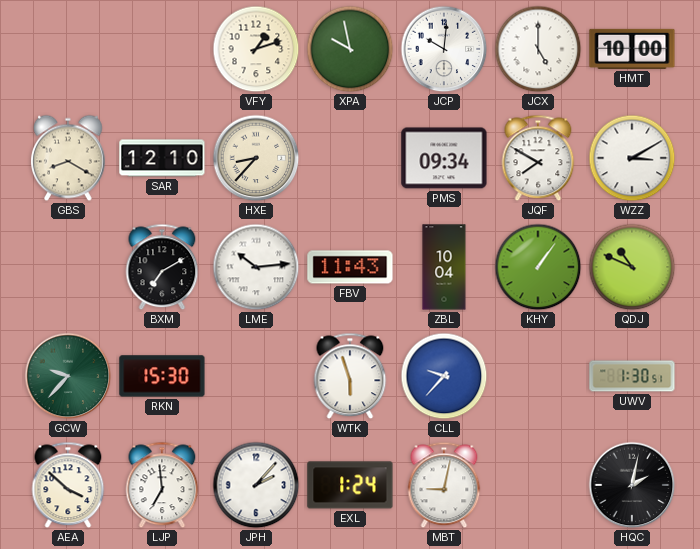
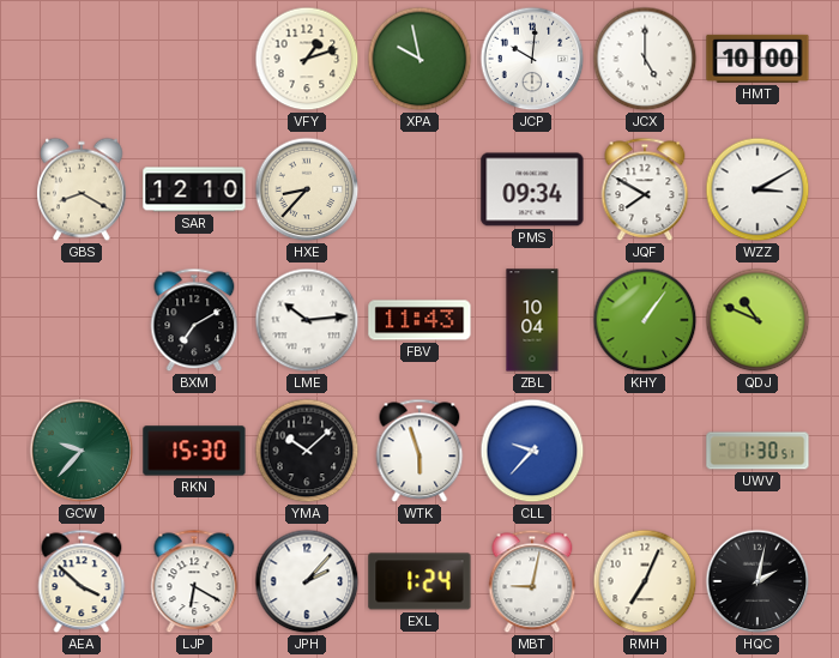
YMA: none -> 10:08 (307, 451)
LJP: 6:59 -> 6:20 (194, 581)
RMH: none -> 7:04 (645, 581)
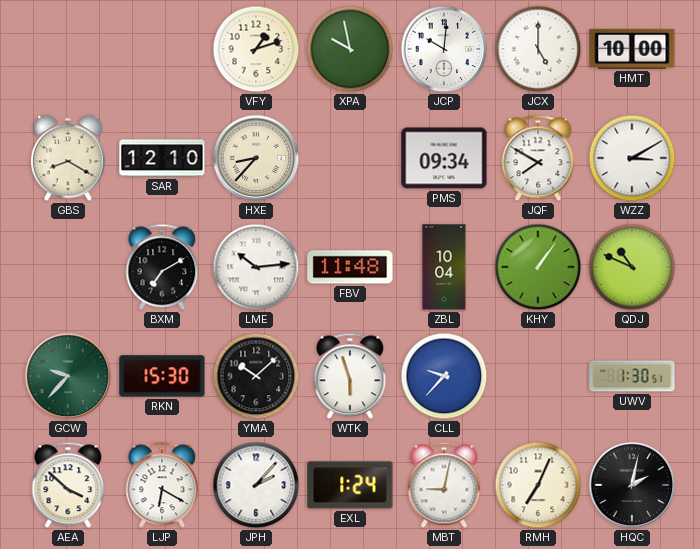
FBV: 11:43 -> 11:48 (350, 267)
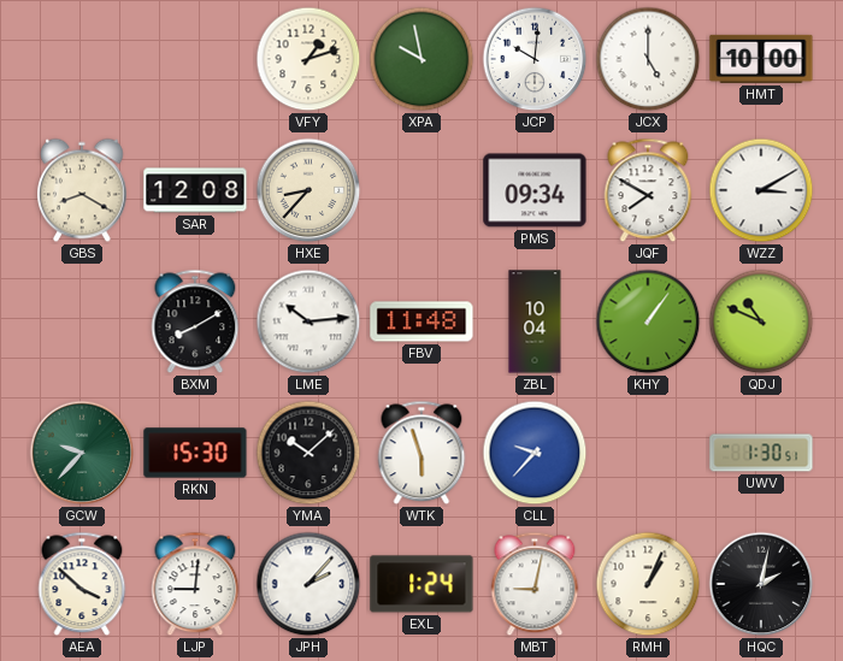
SAR: 12:10 -> 12:08 (195, 190)
BXM: 7:10 -> 8:10 (195, 321)
LJP: 6:20 -> 9:01 (195, 584)
RMH: 7:04 -> 1:04 (648, 584)
